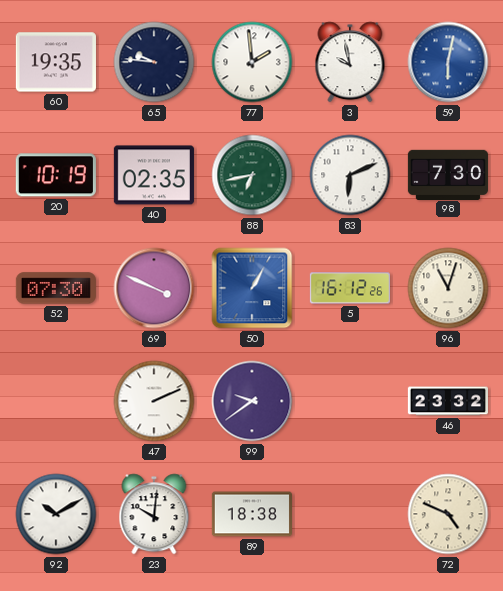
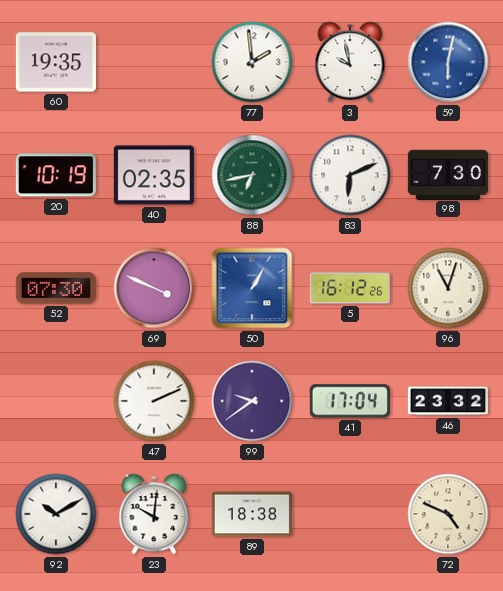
65: 9:46 -> none (154, 62)
41: none -> 17:04 (350, 401)
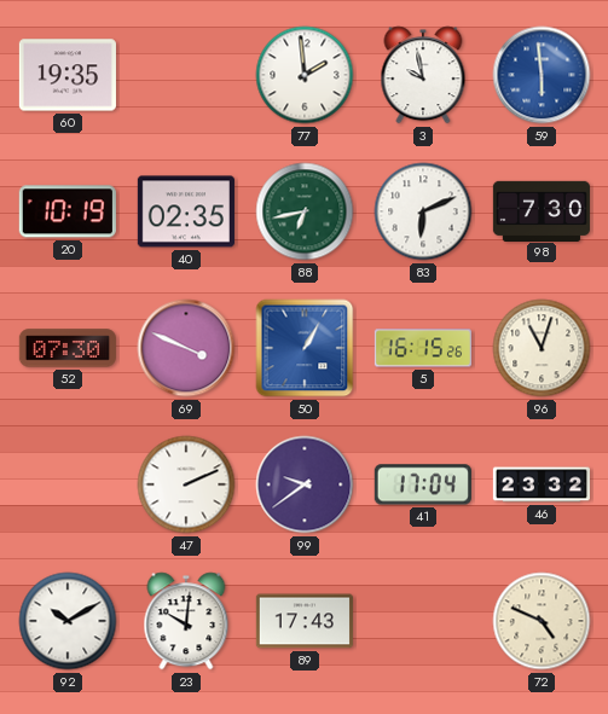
59: 6:02 -> 5:59 (542, 75)
5: 16:12 -> 16:15 (423, 348)
89: 18:38 -> 17:43 (305, 621)
